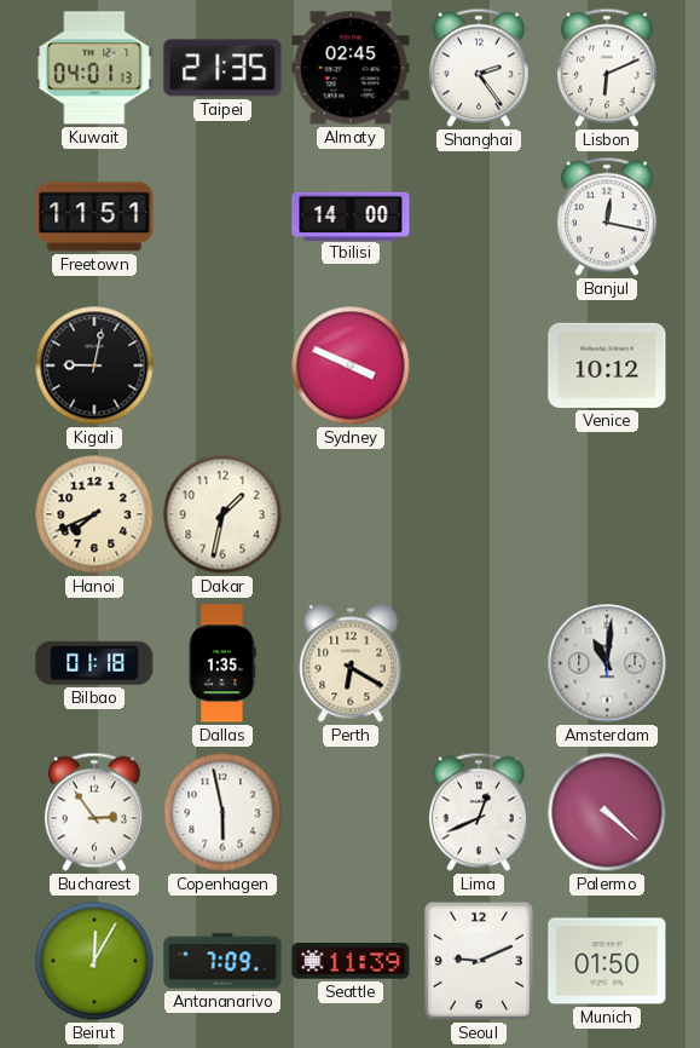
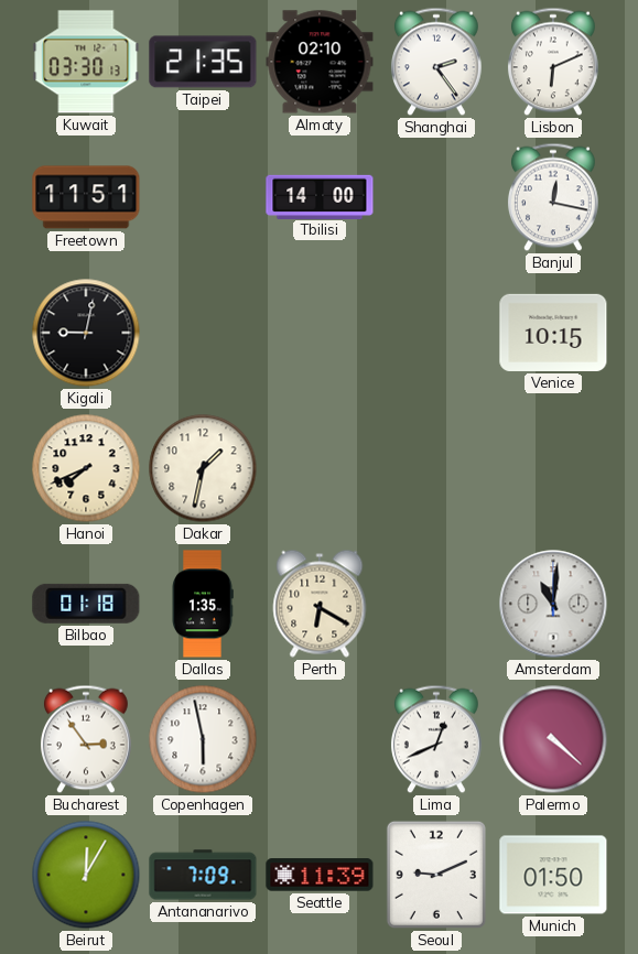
Kuwait: 04:01 -> 03:30 (86, 62)
Almaty: 02:45 -> 02:10 (320, 62)
Sydney: 3:49 -> none (351, 365)
Venice: 10:12 -> 10:15 (553, 333)
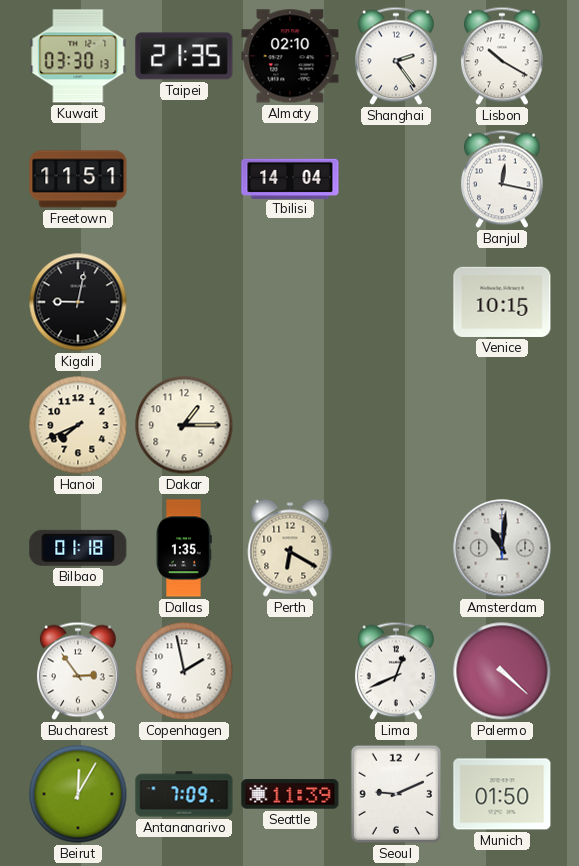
Lisbon: 6:11 -> 10:20 (502, 56)
Tbilisi: 14:00 -> 14:04 (290, 178)
Dakar: 1:32 -> 1:15 (184, 425)
Copenhagen: 5:58 -> 1:58 (184, 671)
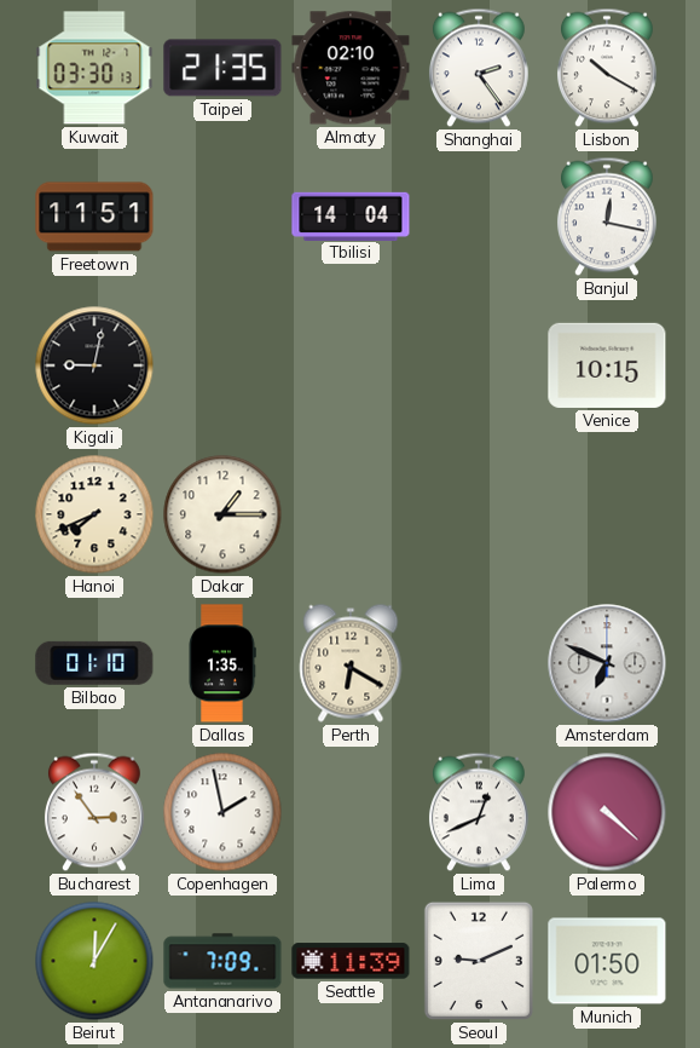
Bilbao: 01:18 -> 01:10 (94, 663)
Amsterdam: 11:01 -> 6:49 (607, 663)
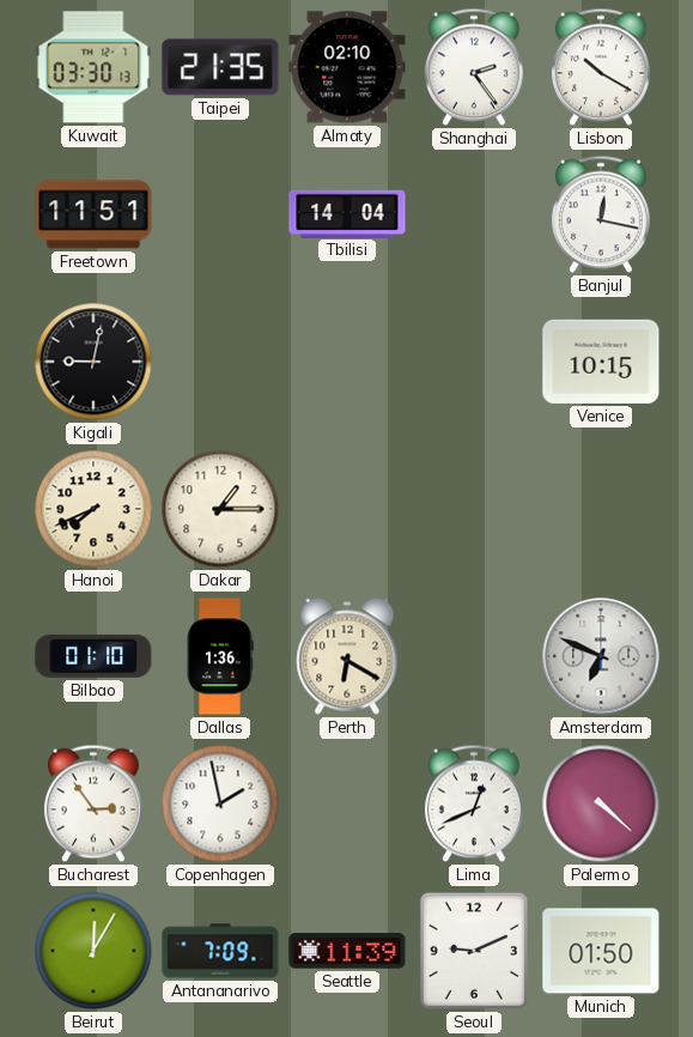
Dallas: 1:35 -> 1:36 (220, 656)
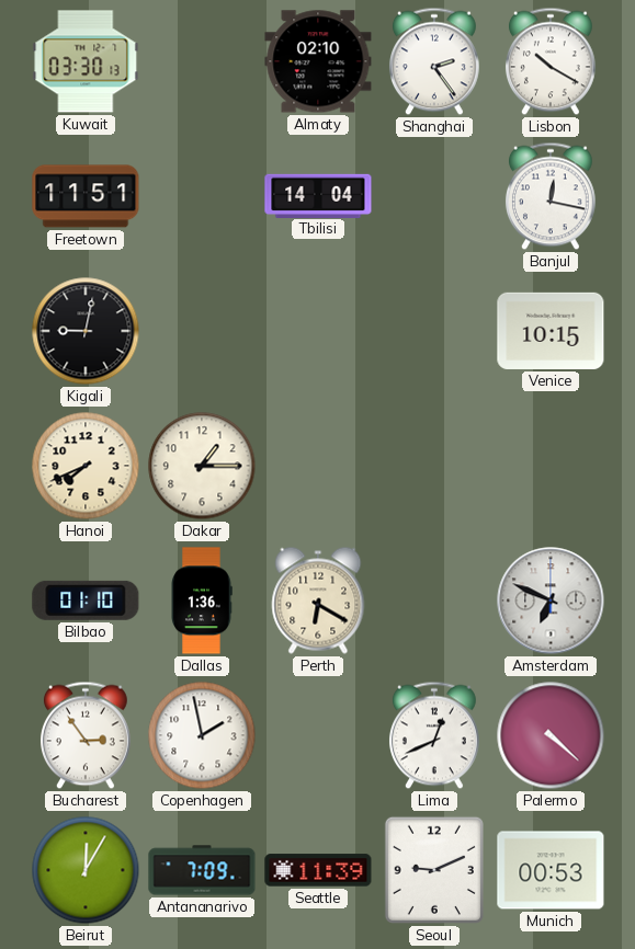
Taipei: 21:35 -> none (220, 67)
Munich: 01:50 -> 00:53 (551, 870)
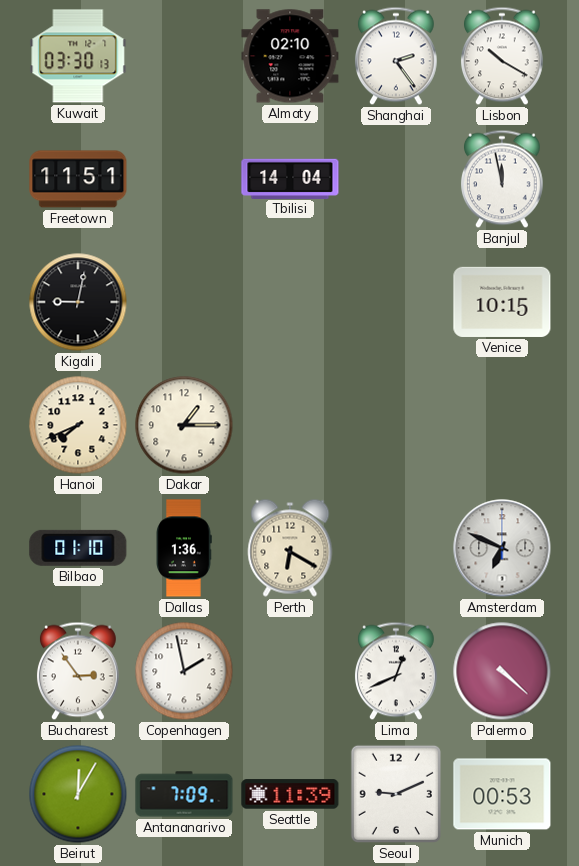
Banjul: 12:17 -> 11:58 (502, 179)
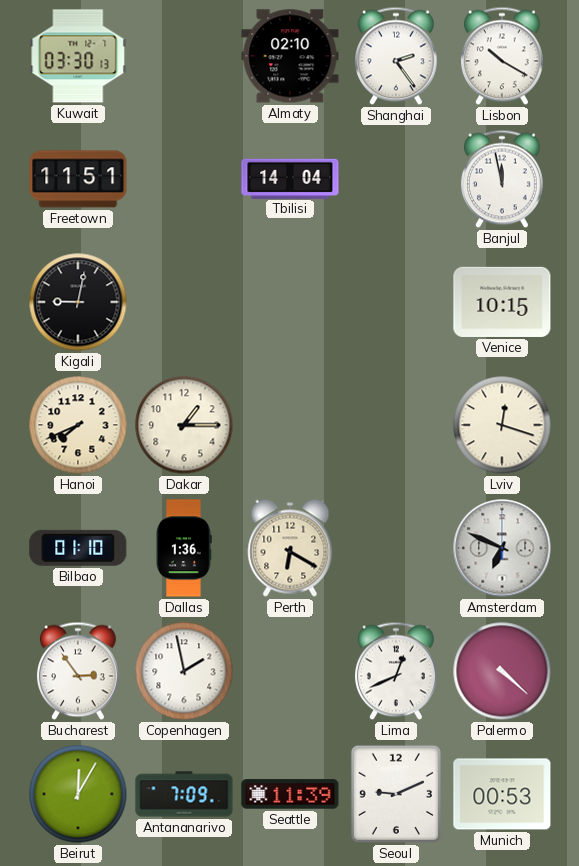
Lviv: none -> 12:18 (502, 425)
